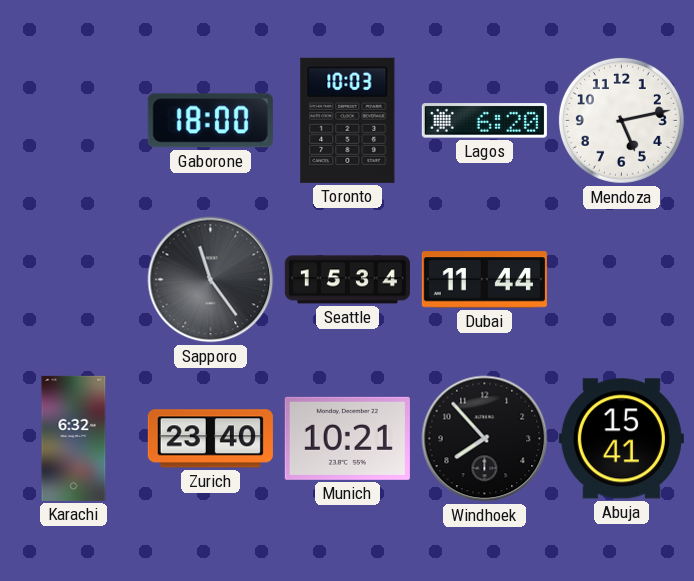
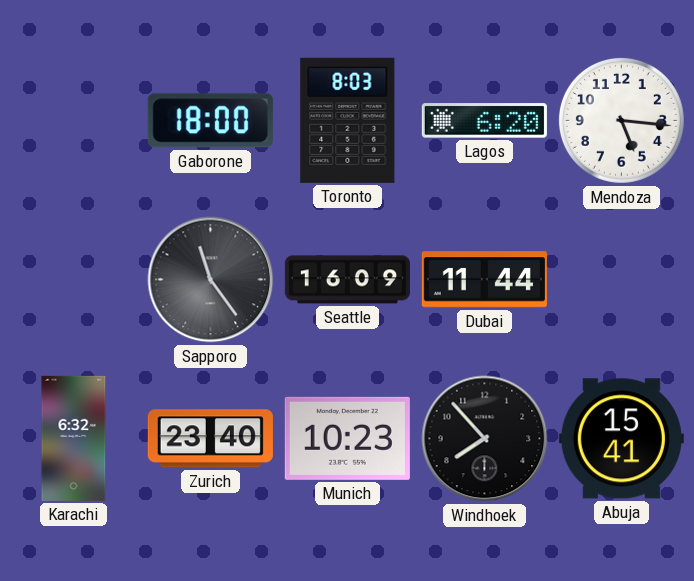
Toronto: 10:03 -> 8:03 (348, 120)
Mendoza: 5:13 -> 5:16 (621, 120)
Seattle: 15:34 -> 16:09 (347, 280)
Munich: 10:21 -> 10:23 (347, 438)
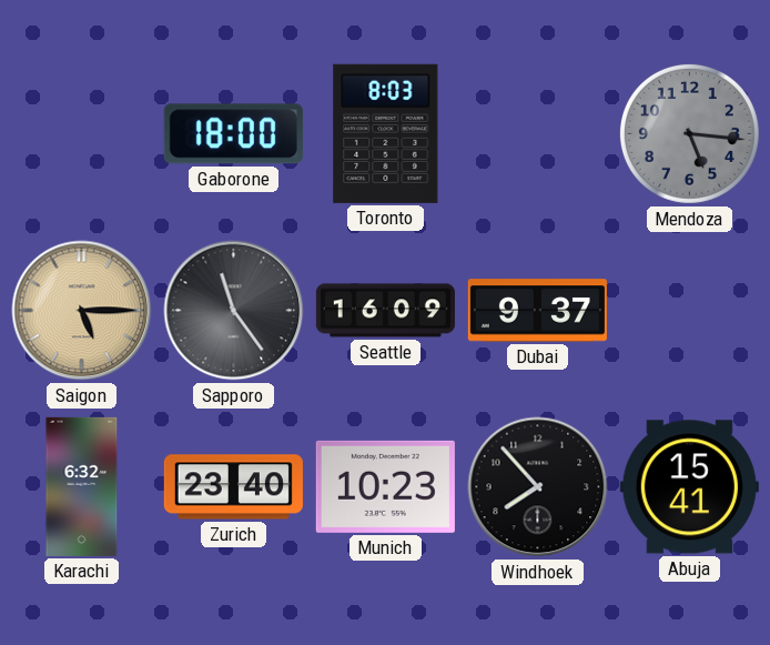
Lagos: 6:20 -> none (484, 121)
Mendoza dial: white -> grey (689, 133)
Saigon: none -> 5:15 (82, 311)
Dubai: 11:44 -> 9:37 (537, 311)
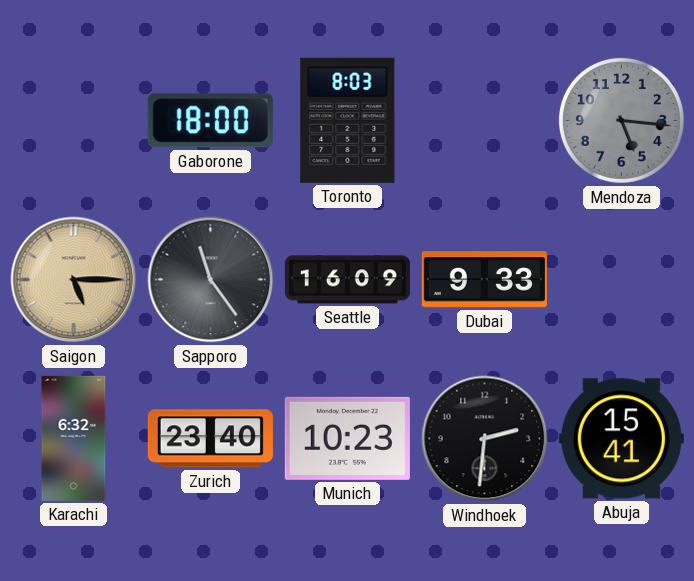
Dubai: 9:37 -> 9:33 (484, 280)
Windhoek: 7:53 -> 2:31 (485, 439)
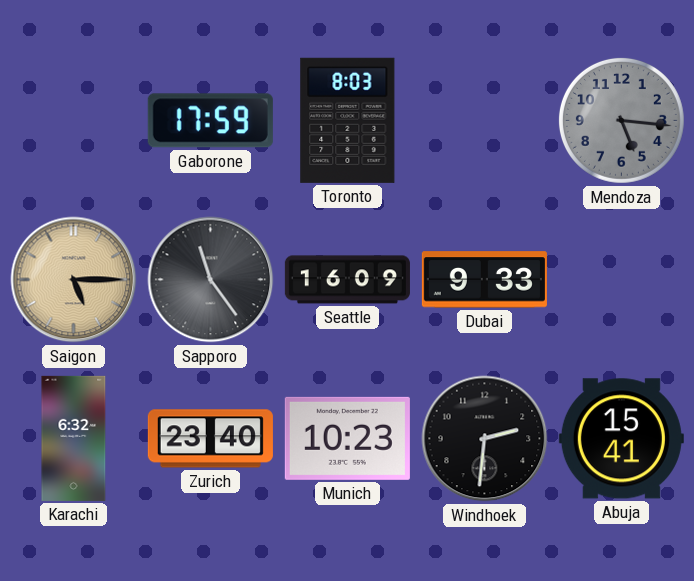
Gaborone: 18:00 -> 17:59 (210, 121)
